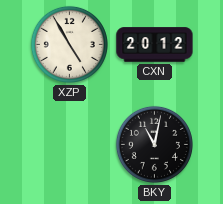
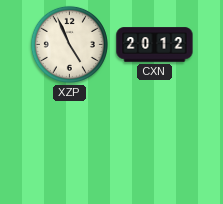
XZP: 4:55 -> 4:56 (69, 44)
BKY: 11:02 -> none (154, 144)
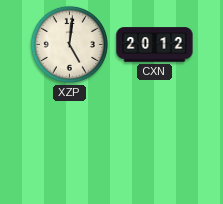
XZP: 4:56 -> 5:01 (69, 44)
